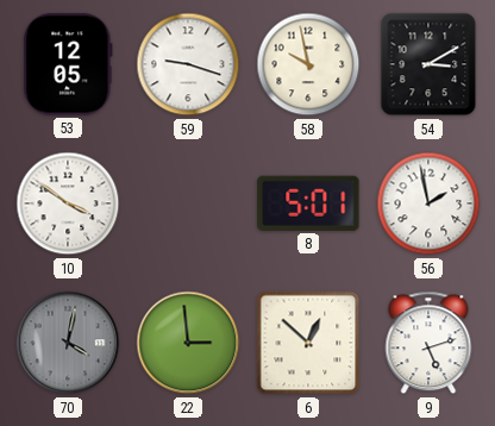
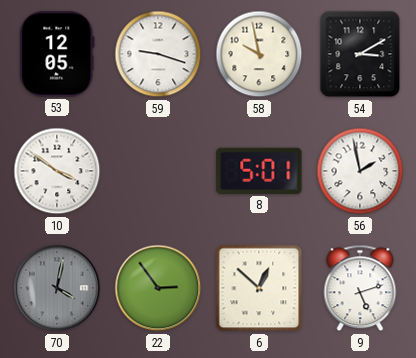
22: 2:59 -> 2:54 (158, 288)
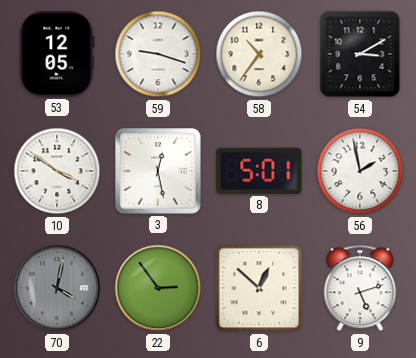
58: 9:58 -> 10:36 (259, 54)
3: none -> 12:28 (159, 172)
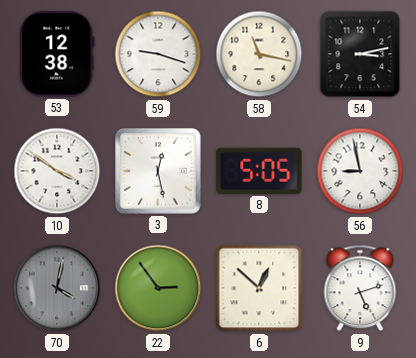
53: 12:05 -> 12:38 (57, 54)
58: 10:36 -> 11:17 (259, 54)
54: 3:10 -> 3:13 (360, 54)
8: 5:01 -> 5:05 (259, 171)
56: 1:58 -> 8:58 (360, 171)
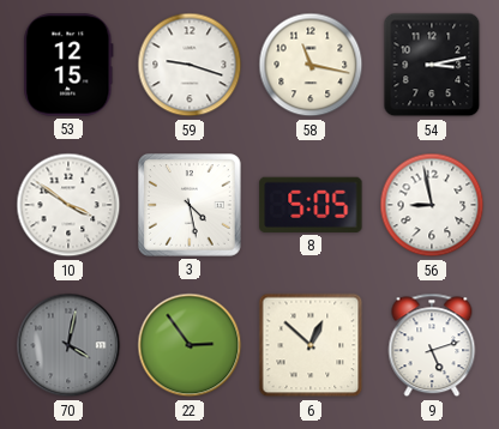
53: 12:38 -> 12:15 (68, 65)
3: 12:28 -> 4:28 (191, 206)
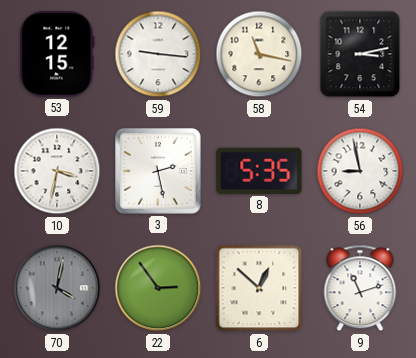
59: 9:18 -> 9:16 (158, 54)
10: 3:51 -> 3:32 (57, 171)
3: 4:28 -> 2:28 (159, 172)
8: 5:05 -> 5:35 (259, 171)
9: 5:12 -> 11:12 (360, 288)
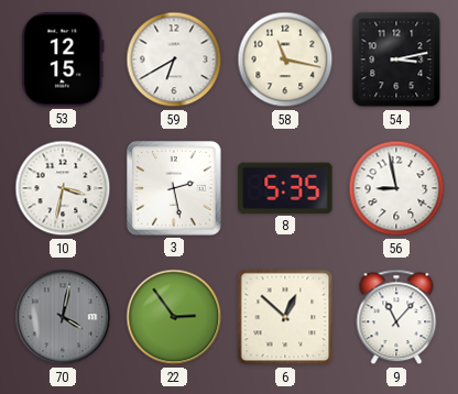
59: 9:16 -> 6:40 (174, 59)
9: 11:12 -> 11:07 (396, 317)
